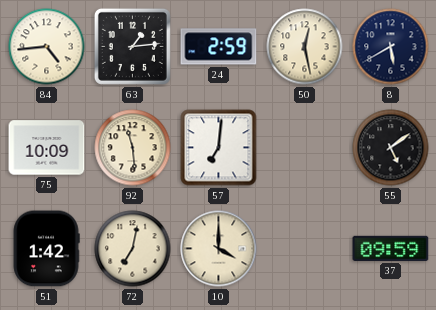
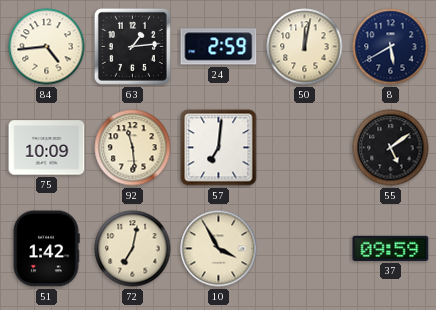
50: 12:28 -> 12:02 (305, 47)
10: 4:00 -> 3:55 (219, 249)
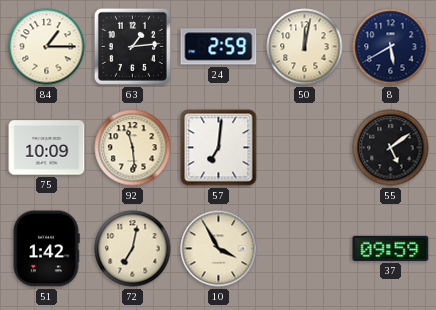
84: 4:44 -> 1:15 (47, 47)
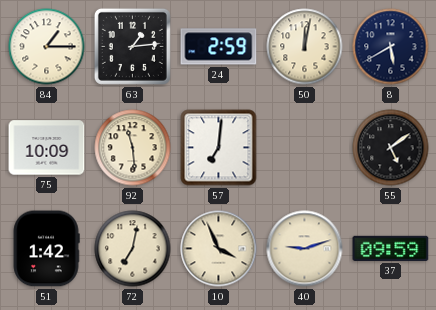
10: 3:55 -> 3:56 (219, 249)
40: none -> 9:12 (305, 249)
